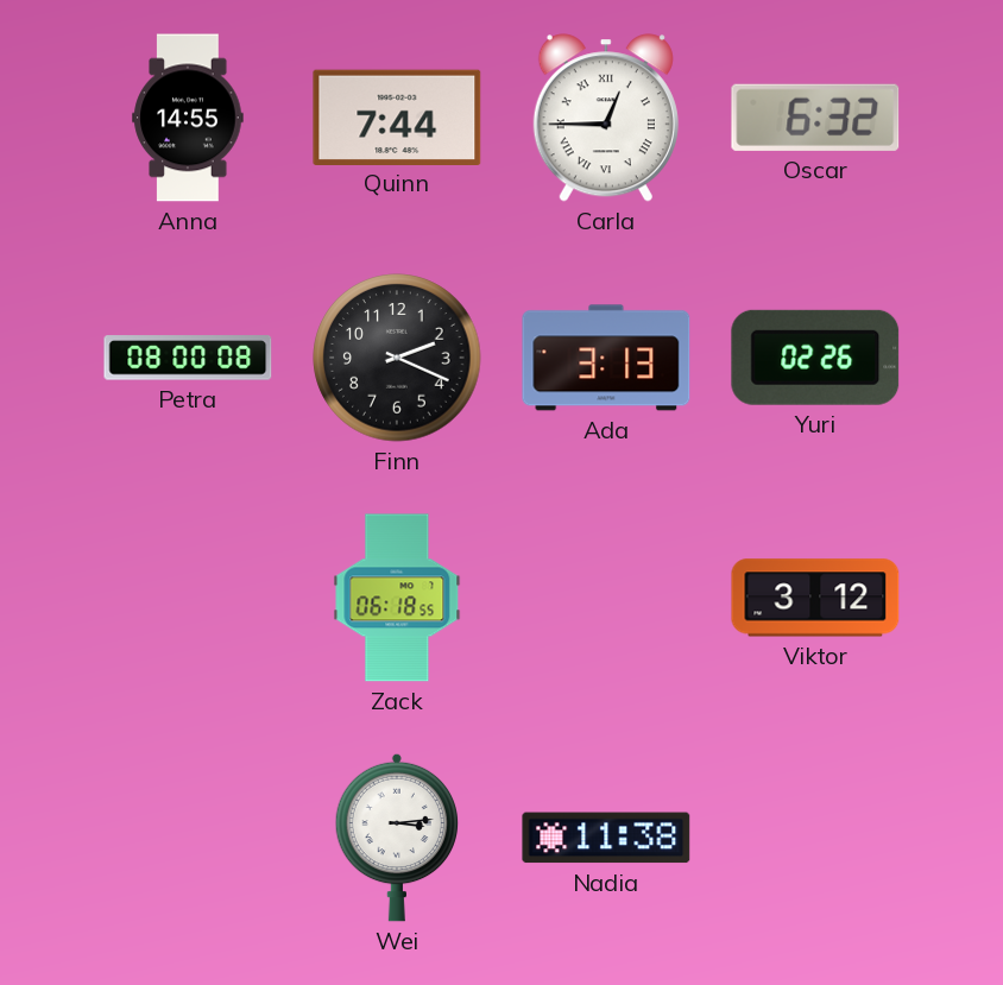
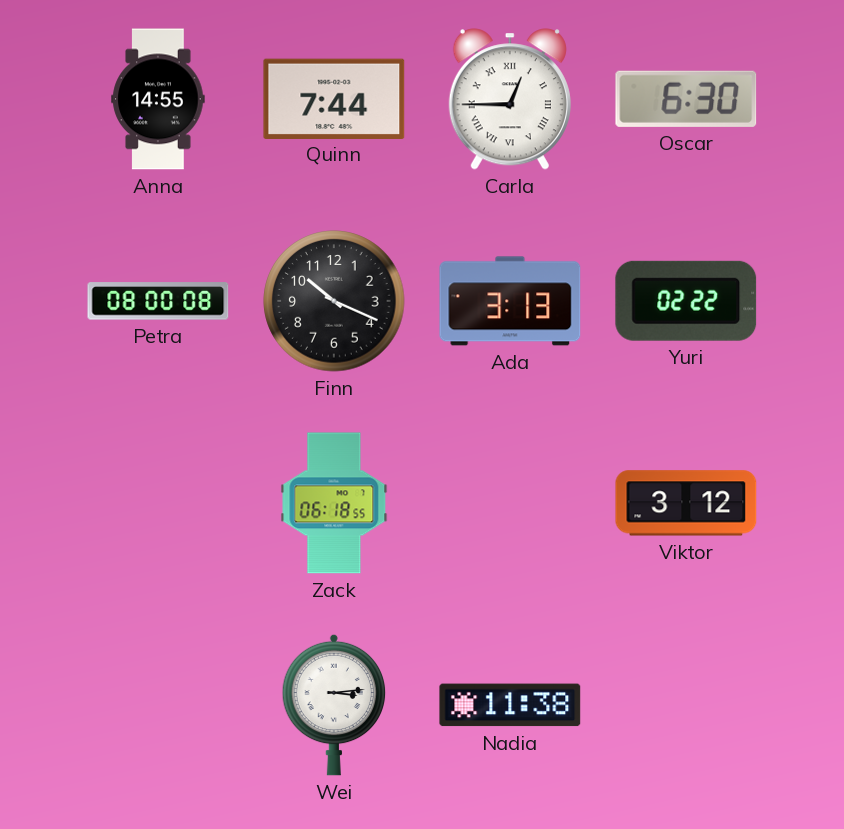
Oscar: 6:32 -> 6:30 (686, 99)
Finn: 2:19 -> 10:19 (334, 301)
Yuri: 02:26 -> 02:22 (686, 301)
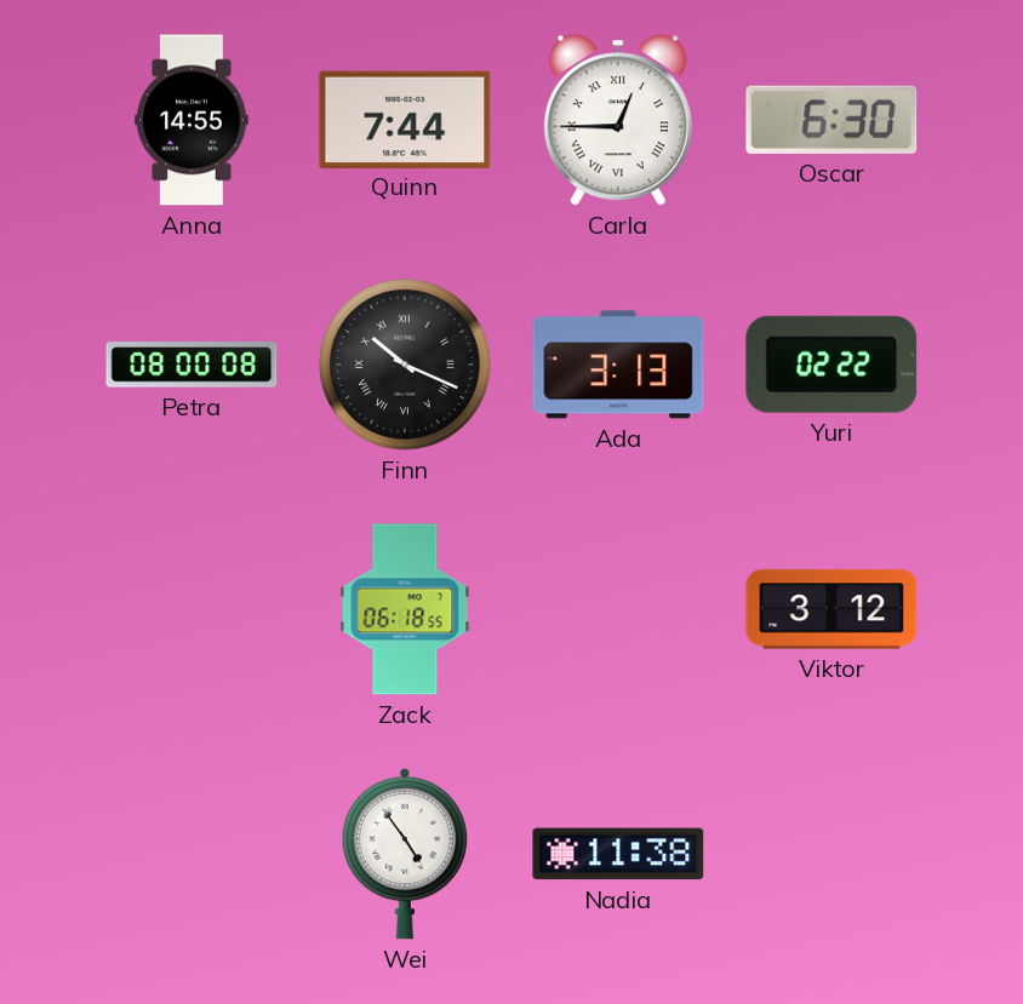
Finn numerals: Arabic -> Roman (405, 365)
Wei: 3:14 -> 4:54 (405, 854)
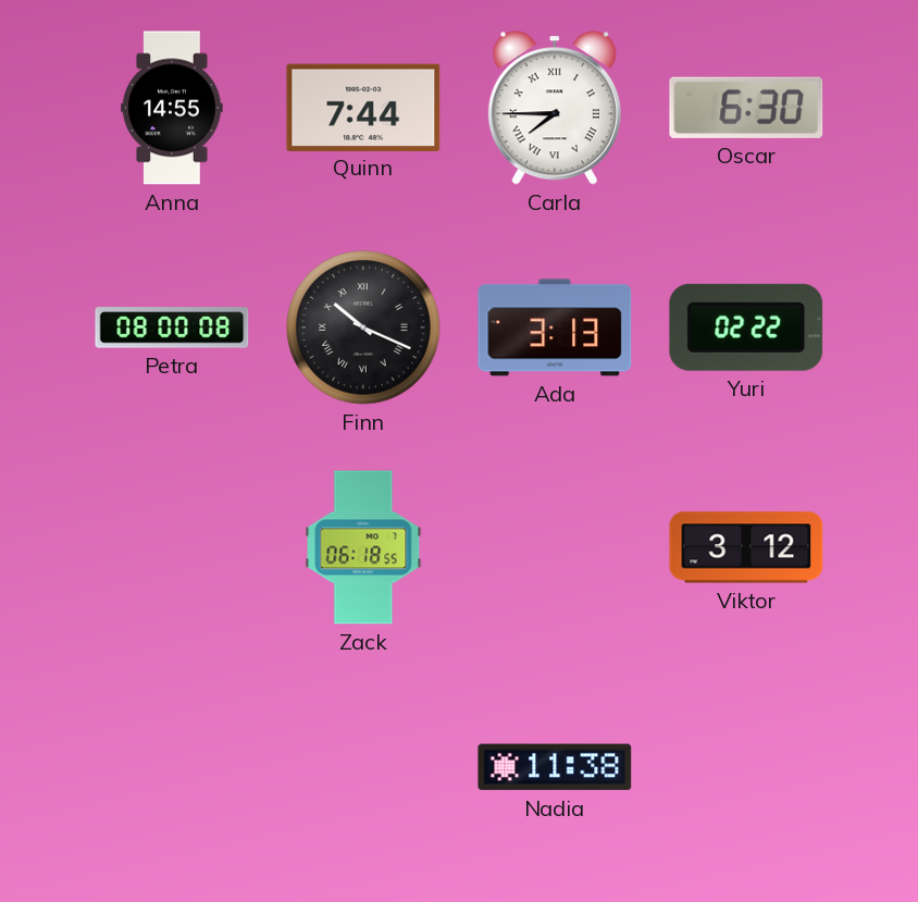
Carla: 12:45 -> 7:45 (555, 108)
Wei: 4:54 -> none (405, 854)
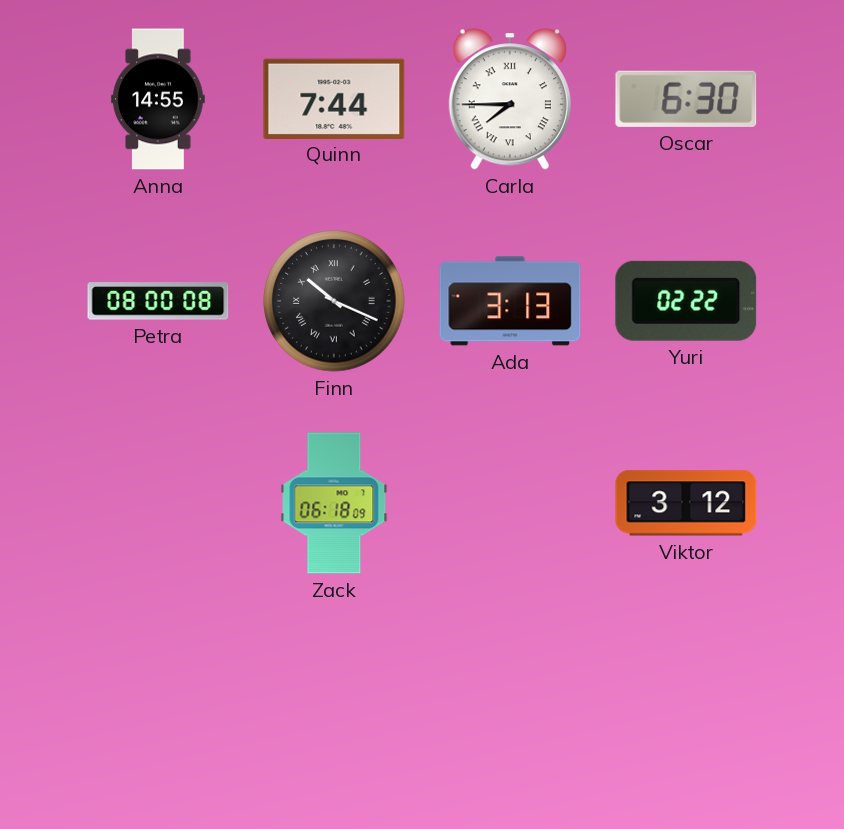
Zack: 06:18:55 -> 06:18:09 (334, 503)
Nadia: 11:38 -> none (555, 767)
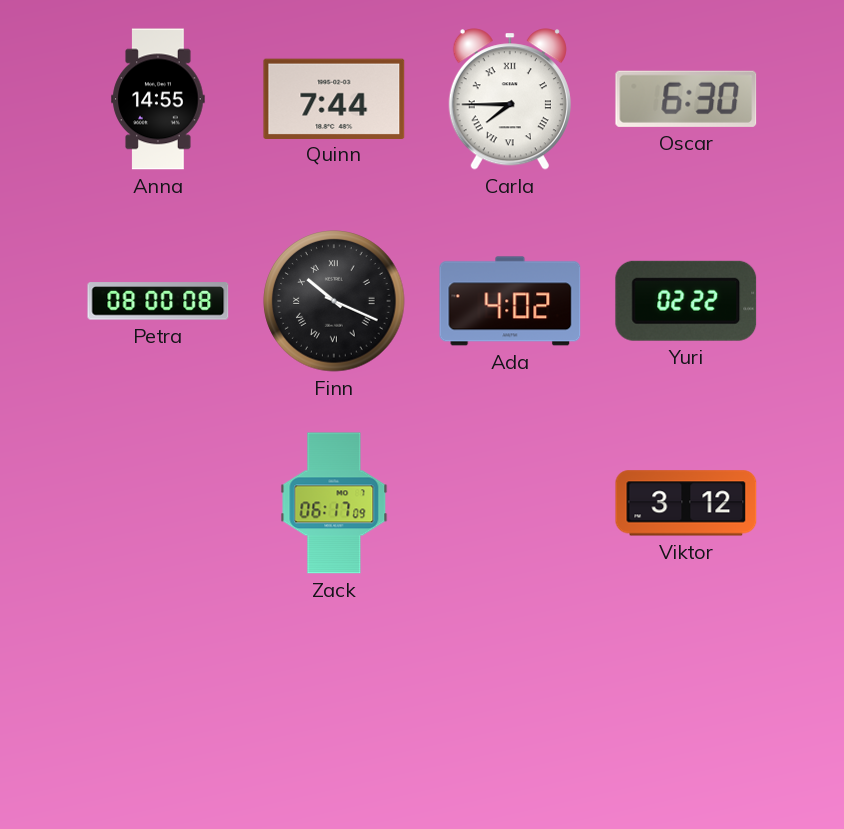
Ada: 3:13 -> 4:02 (510, 301)
Zack: 06:18 -> 06:17 (334, 503)
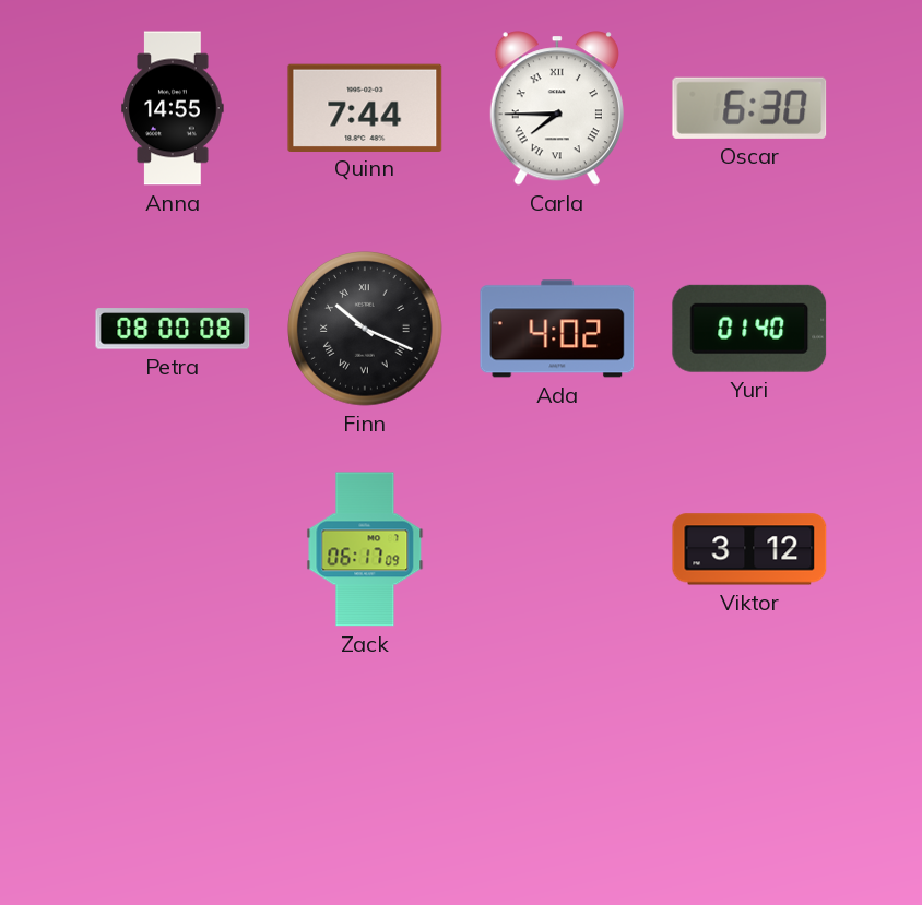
Yuri: 02:22 -> 01:40 (749, 329)
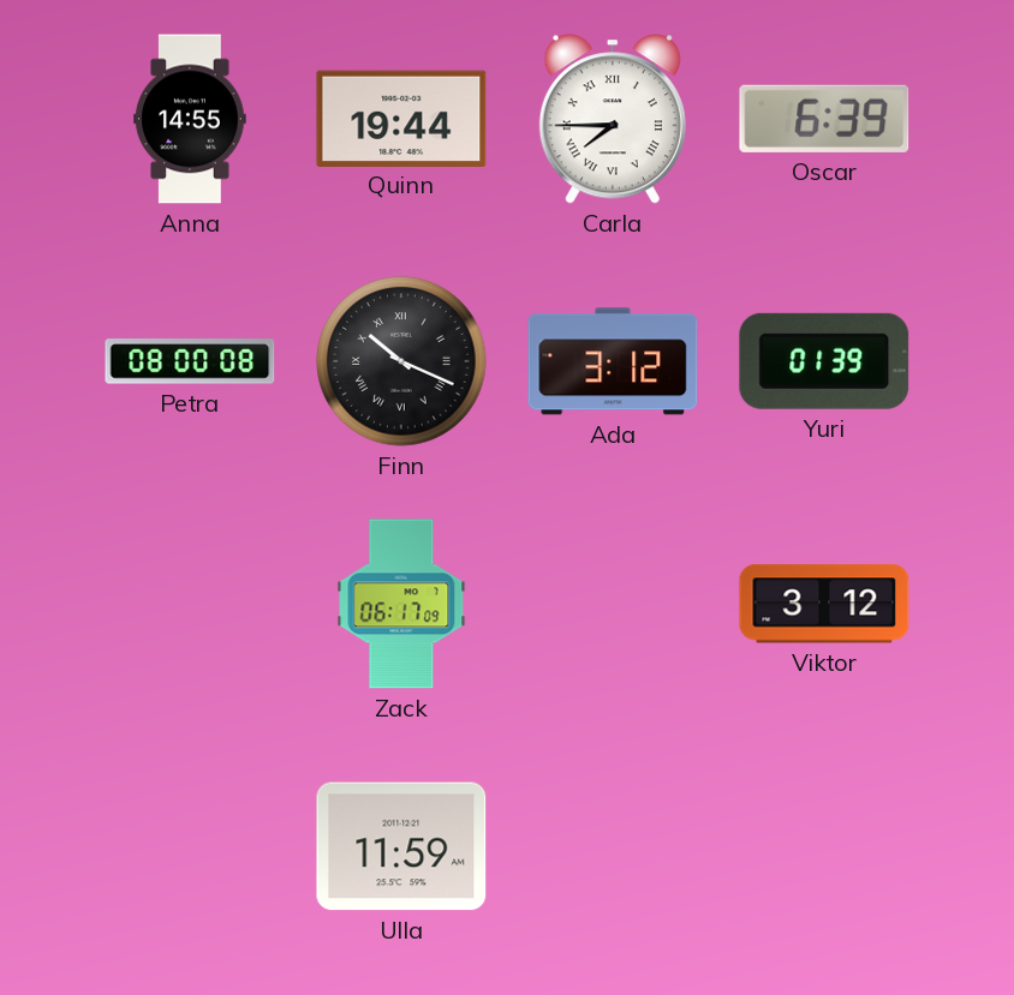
Quinn: 7:44 -> 19:44 (401, 118)
Oscar: 6:30 -> 6:39 (824, 119)
Ada: 4:02 -> 3:12 (613, 361)
Yuri: 01:40 -> 01:39 (824, 361)
Ulla: none -> 11:59 (401, 846)
